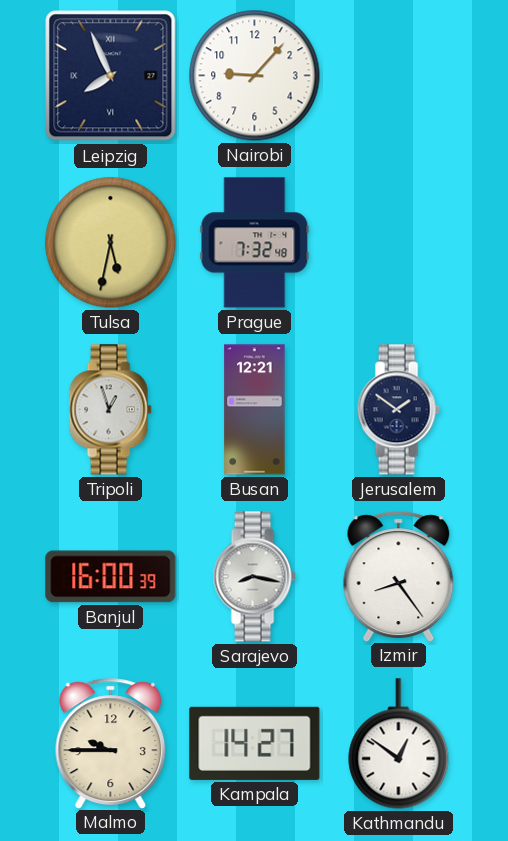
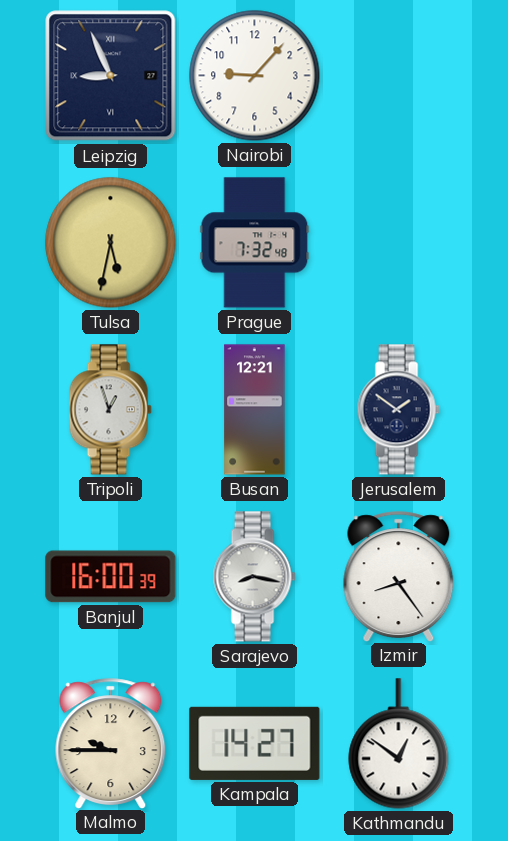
Leipzig: 7:56 -> 8:56 (111, 76)
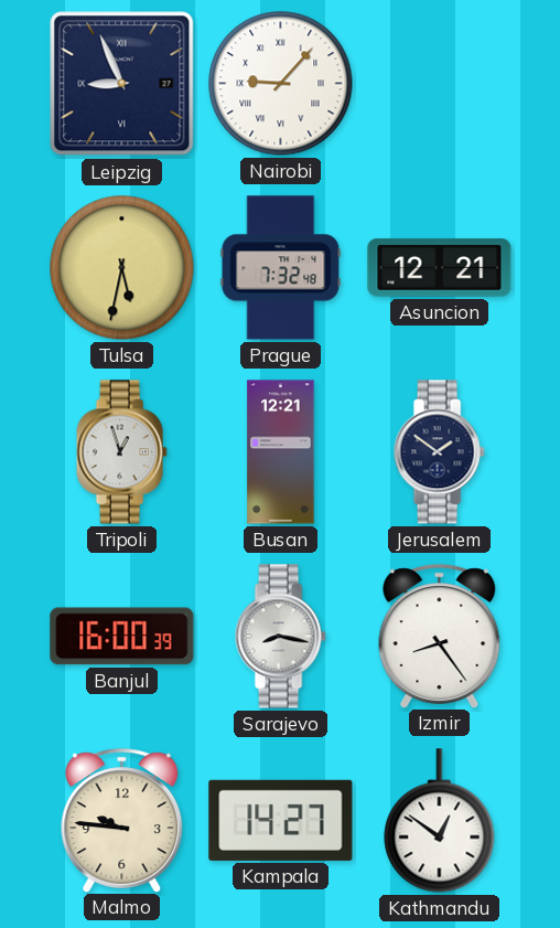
Nairobi numerals: Arabic -> Roman (281, 84)
Asuncion: none -> 12:21 (440, 268)
Malmo: 9:45 -> 9:46 (122, 820)
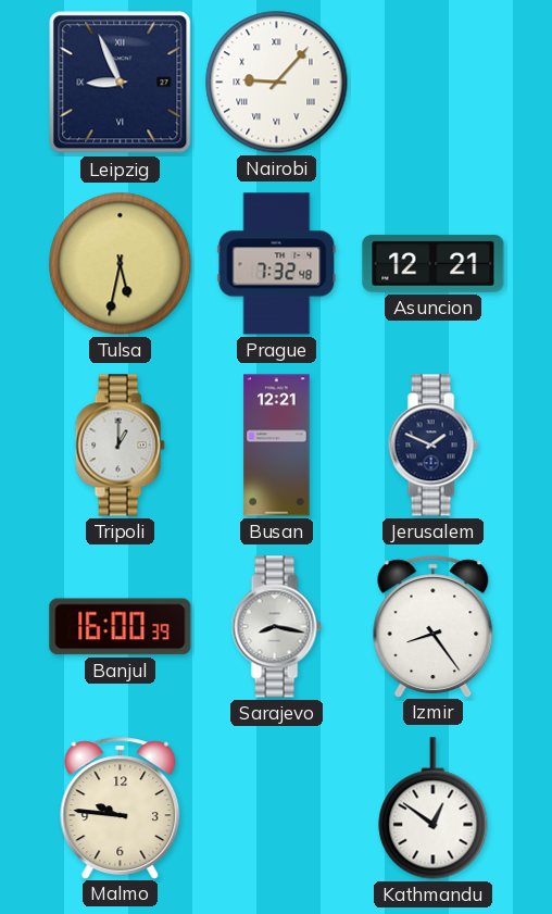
Tripoli: 12:57 -> 1:00 (120, 446)
Jerusalem: 1:51 -> 1:49 (432, 446)
Kampala: 14:27 -> none (281, 820)
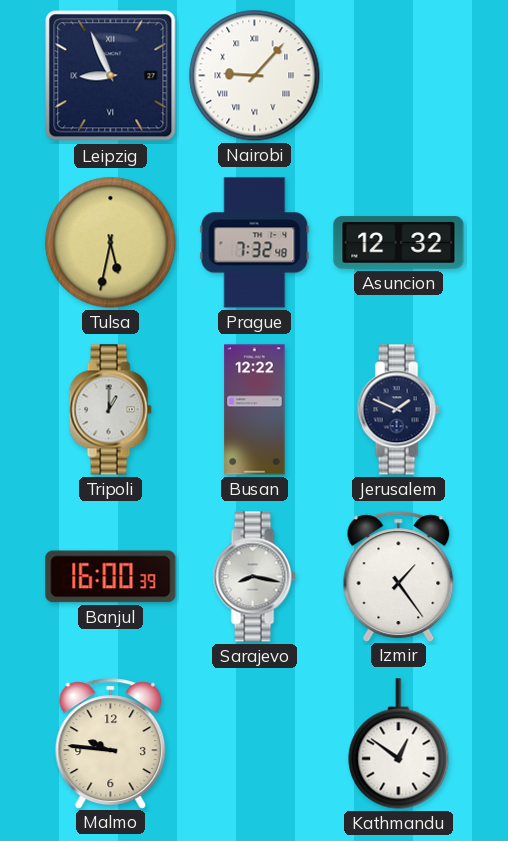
Asuncion: 12:21 -> 12:32 (399, 243)
Busan: 12:21 -> 12:22 (255, 410)
Izmir: 8:24 -> 1:24 (399, 576)
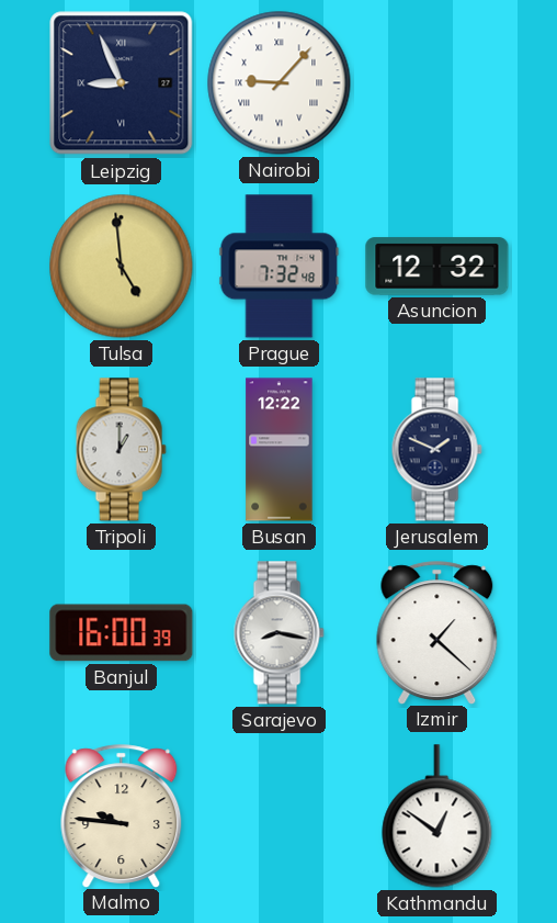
Tulsa: 5:32 -> 4:59 (122, 267)
Izmir: 1:24 -> 1:22 (437, 632)
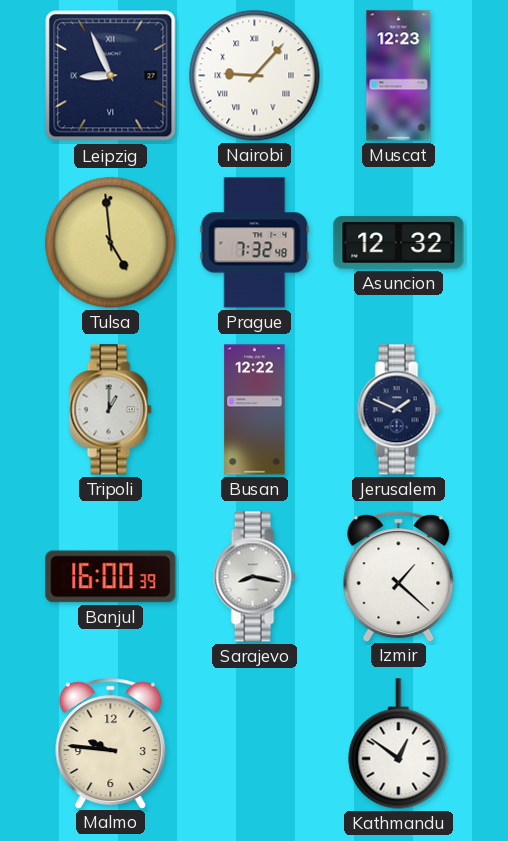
Muscat: none -> 12:23 (399, 76)
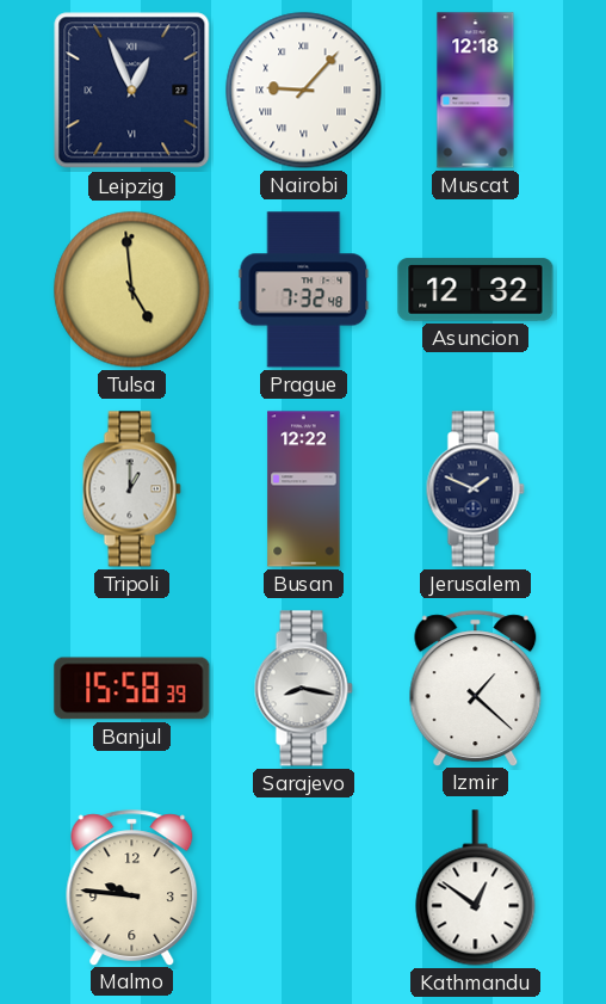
Leipzig: 8:56 -> 12:56 (132, 91)
Muscat: 12:23 -> 12:18 (476, 91)
Banjul: 16:00 -> 15:58 (132, 689)
